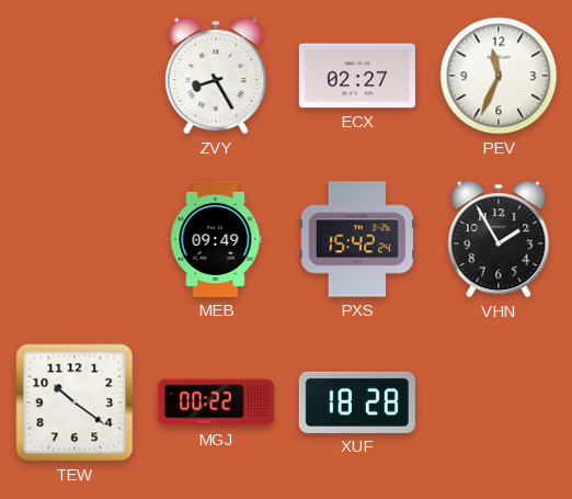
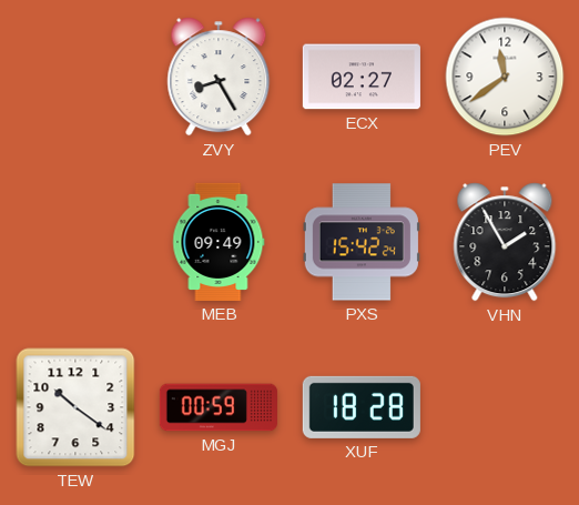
PEV: 11:34 -> 11:39 (505, 77)
MGJ: 00:22 -> 00:59 (219, 407)
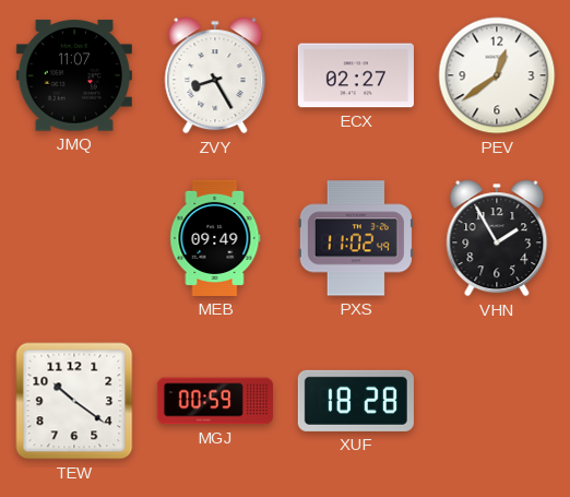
JMQ: none -> 11:07 (74, 75)
PEV: 11:39 -> 12:39 (497, 75)
PXS: 15:42 -> 11:02 (356, 238)
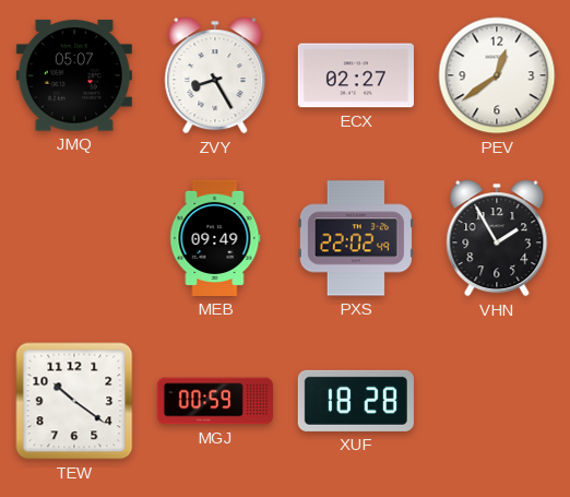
JMQ: 11:07 -> 05:07 (74, 75)
PXS: 11:02 -> 22:02 (356, 238)
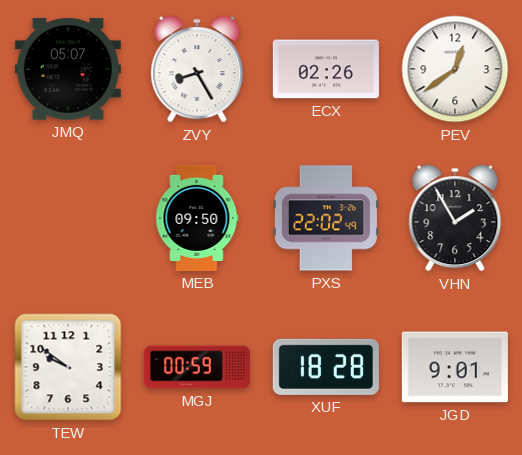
ECX: 02:27 -> 02:26 (326, 69)
MEB: 09:49 -> 09:50 (197, 218)
TEW: 10:21 -> 9:51 (68, 367)
JGD: none -> 9:01 (455, 367)
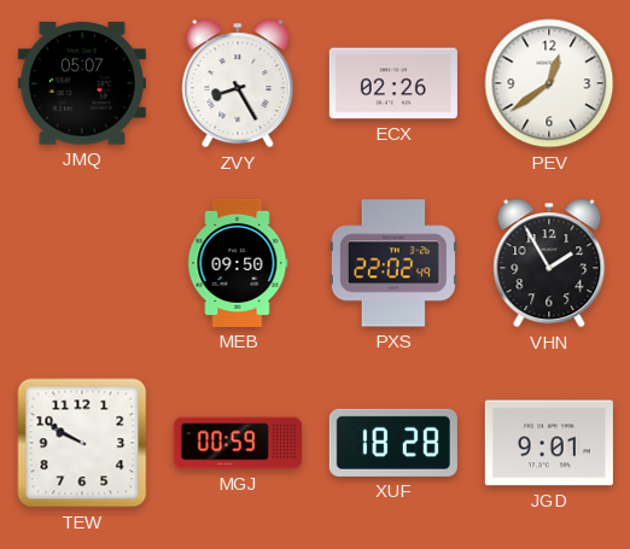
TEW: 9:51 -> 9:50 (82, 443)
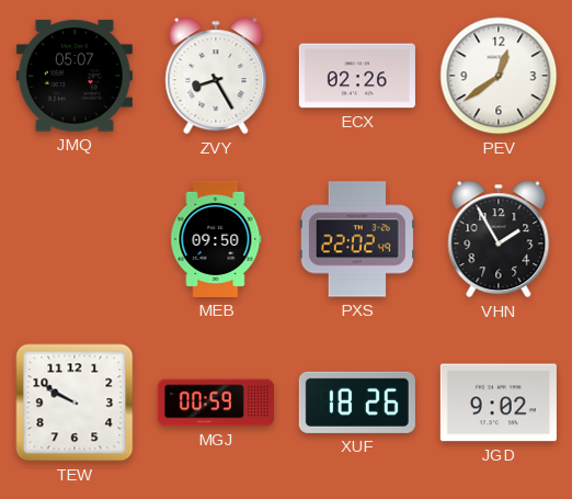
XUF: 18:28 -> 18:26 (357, 402)
JGD: 9:01 -> 9:02 (499, 402)
